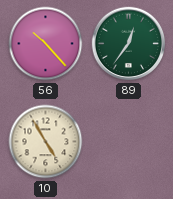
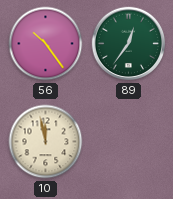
56: 10:23 -> 10:24 (46, 44)
10: 4:55 -> 11:58 (46, 142)
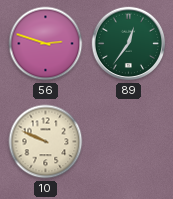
56: 10:24 -> 2:48 (46, 44)
10: 11:58 -> 9:49 (46, 142)
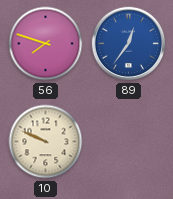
56: 2:48 -> 7:48 (46, 44)
89 dial: green -> blue (129, 44)
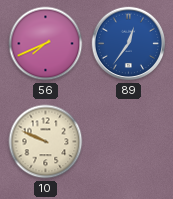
56: 7:48 -> 7:41 (46, 44)
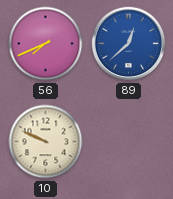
89: 12:36 -> 12:38 (129, 44)
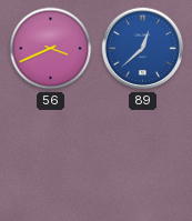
56: 7:41 -> 3:41 (51, 49)
10: 9:49 -> none (46, 142)
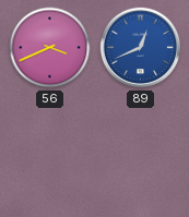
89: 12:38 -> 12:41 (141, 48)
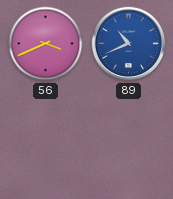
89: 12:41 -> 10:41 (129, 44)
